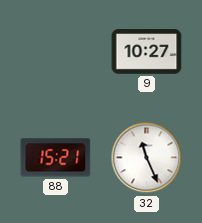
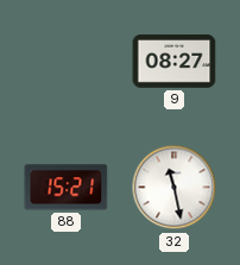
9: 10:27 -> 08:27 (175, 62)
32: 11:26 -> 11:28 (175, 188)
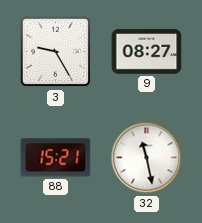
3: none -> 9:25 (56, 52)
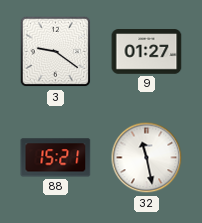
3: 9:25 -> 9:21 (56, 52)
9: 08:27 -> 01:27 (147, 52)
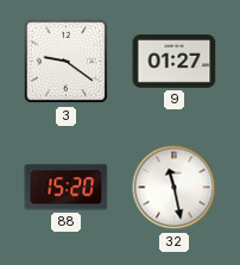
88: 15:21 -> 15:20 (67, 188)
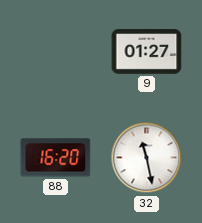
3: 9:21 -> none (67, 62)
88: 15:20 -> 16:20 (56, 158)
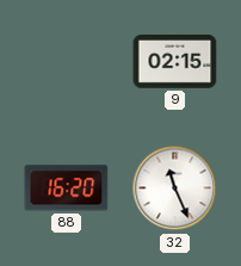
9: 01:27 -> 02:15 (175, 62)
32: 11:28 -> 11:26 (175, 188)
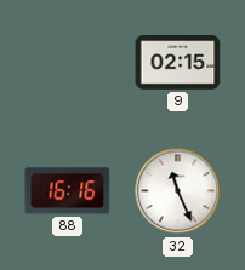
88: 16:20 -> 16:16 (68, 191)
